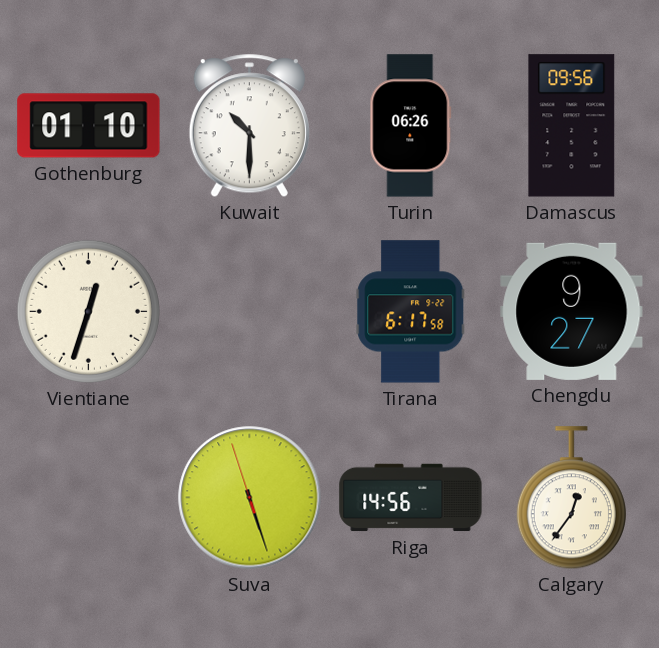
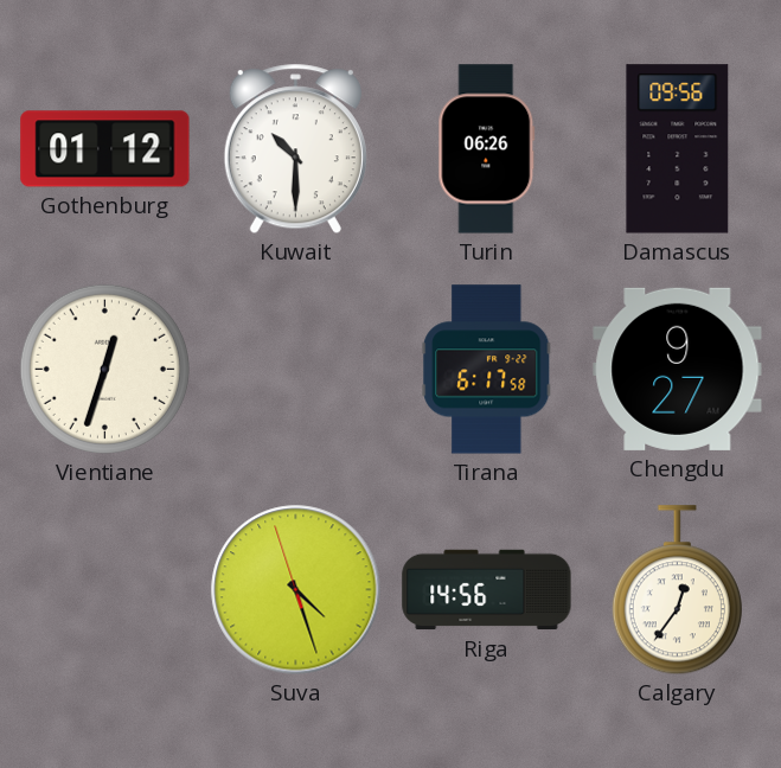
Gothenburg: 01:10 -> 01:12 (105, 149)
Suva: 5:26 -> 4:26 (296, 590)
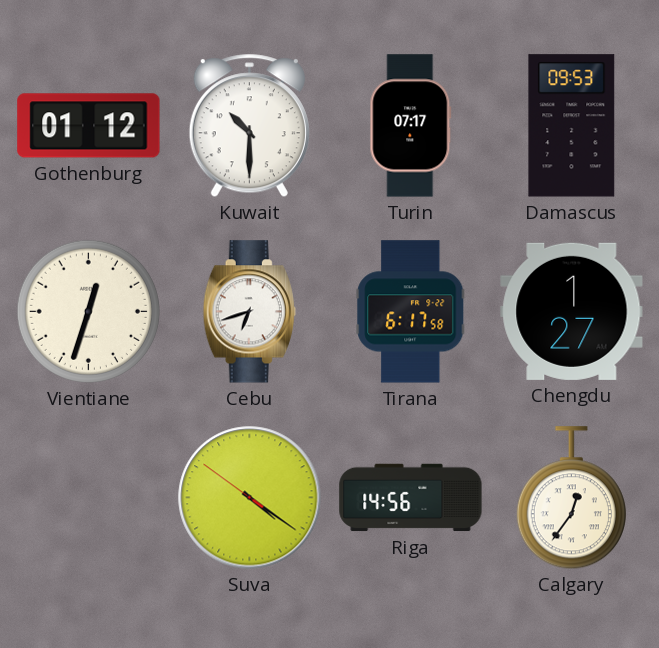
Turin: 06:26 -> 07:17 (411, 126)
Damascus: 09:56 -> 09:53 (572, 126)
Cebu: none -> 6:42 (249, 312)
Chengdu: 9:27 -> 1:27 (572, 311)
Suva: 4:26 -> 4:20 (250, 498)
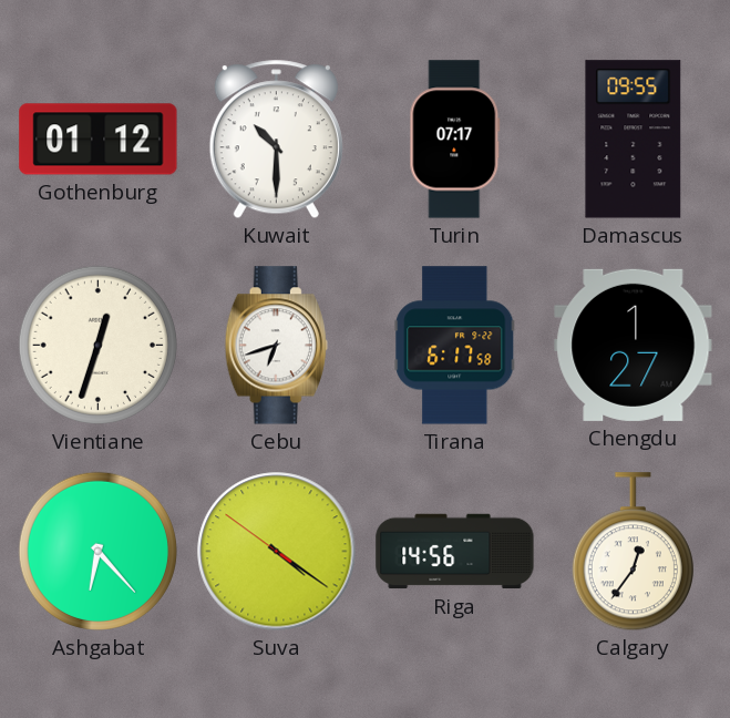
Damascus: 09:53 -> 09:55 (634, 140)
Ashgabat: none -> 6:23 (97, 551)
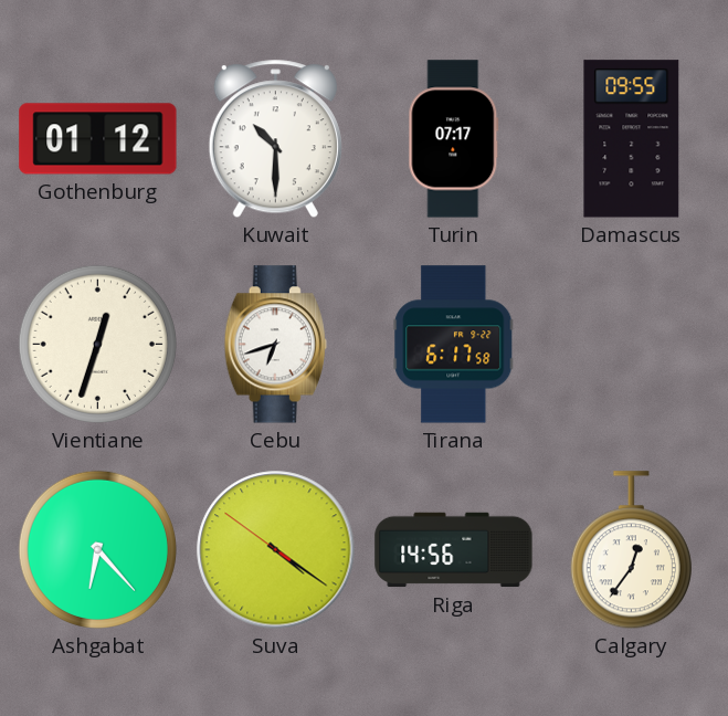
Chengdu: 1:27 -> none (634, 345)
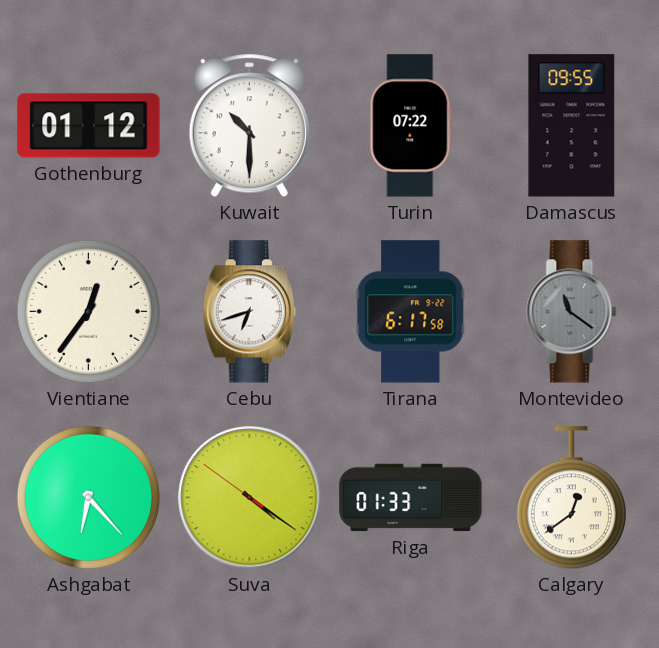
Turin: 07:17 -> 07:22 (411, 126)
Vientiane: 12:33 -> 12:36 (88, 311)
Montevideo: none -> 11:21 (572, 312)
Riga: 14:56 -> 01:33 (411, 498)
Calgary: 12:36 -> 12:39 (571, 498)
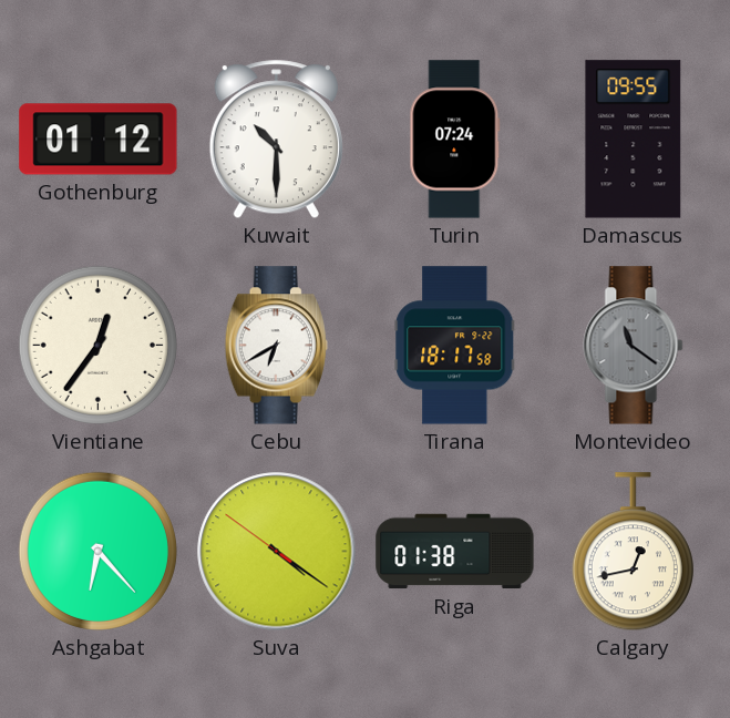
Turin: 07:22 -> 07:24 (455, 140)
Cebu: 6:42 -> 6:40 (276, 346)
Tirana: 6:17 -> 18:17 (455, 346)
Riga: 01:33 -> 01:38 (455, 552)
Calgary: 12:39 -> 12:43 (633, 552)
